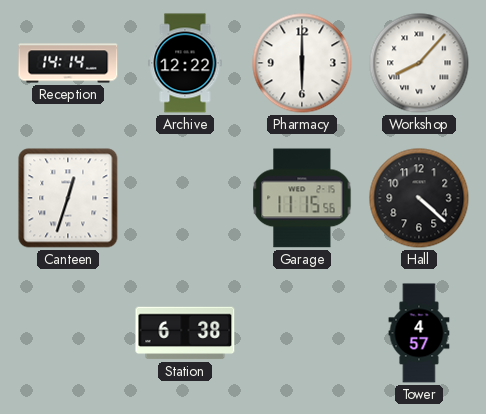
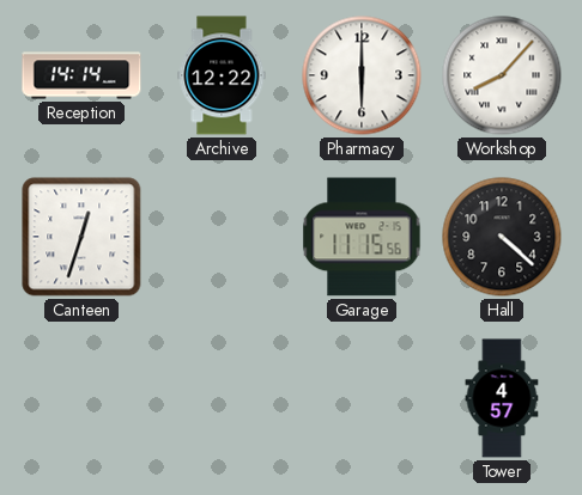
Station: 6:38 -> none (185, 333)
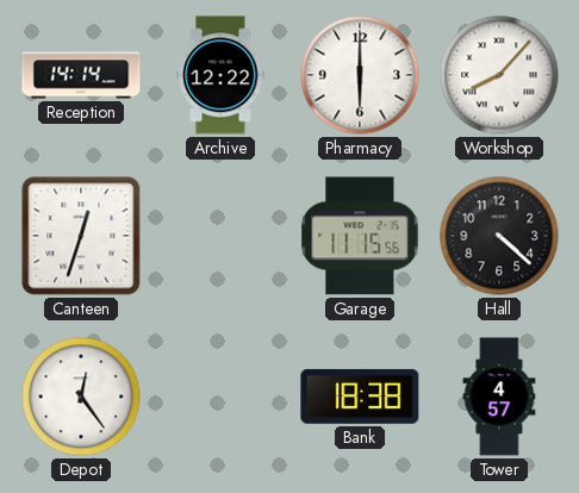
Depot: none -> 12:24 (81, 397)
Bank: none -> 18:38 (360, 397)
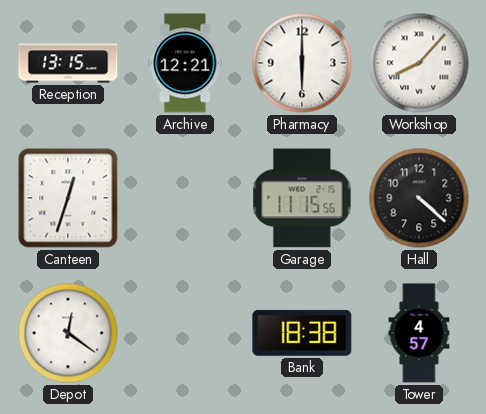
Reception: 14:14 -> 13:15 (68, 63)
Archive: 12:22 -> 12:21 (185, 63)
Depot: 12:24 -> 12:21 (68, 333)
